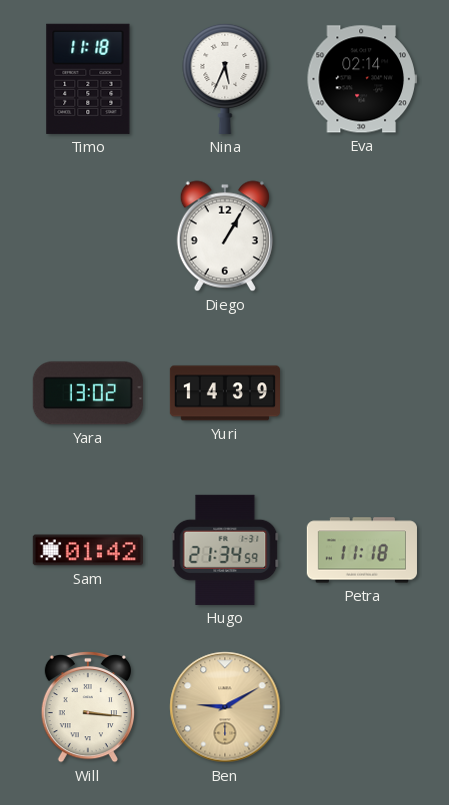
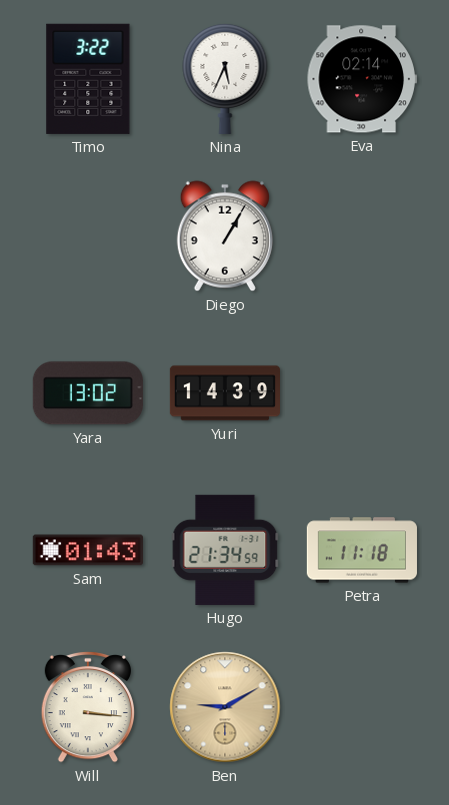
Timo: 11:18 -> 3:22 (88, 79)
Sam: 01:42 -> 01:43 (88, 550)
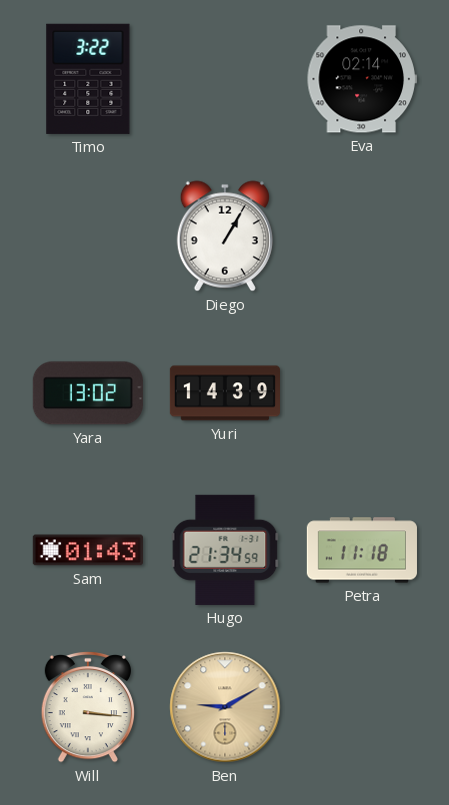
Nina: 5:34 -> none (225, 78)
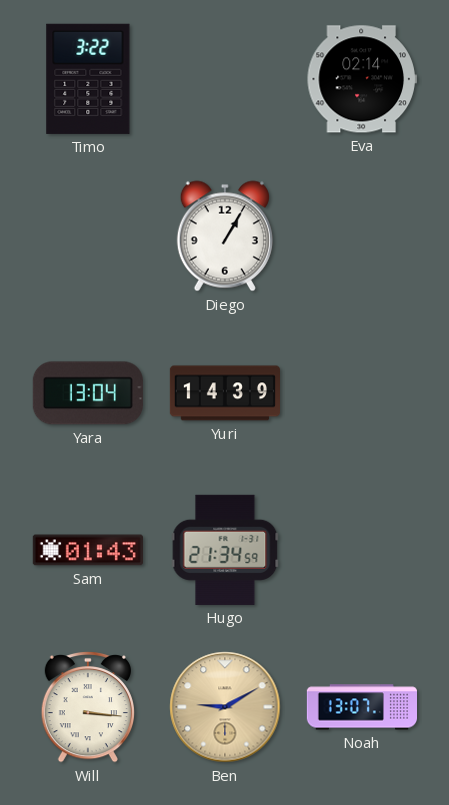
Yara: 13:02 -> 13:04 (88, 393)
Petra: 11:18 -> none (362, 550)
Noah: none -> 13:07 (361, 707)
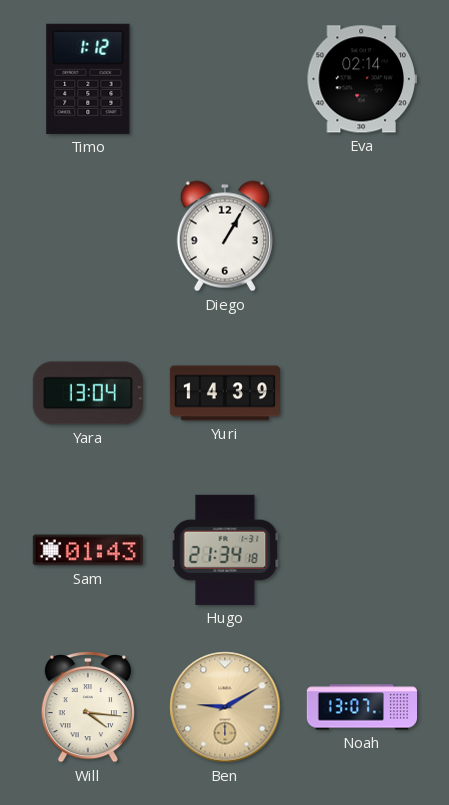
Timo: 3:22 -> 1:12 (88, 79)
Hugo: 21:34:59 -> 21:34:18 (225, 550)
Will: 3:16 -> 4:16 (88, 708)
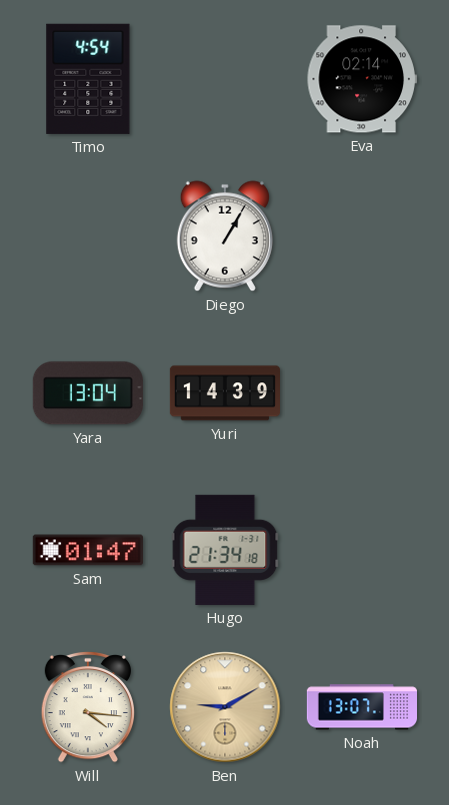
Timo: 1:12 -> 4:54 (88, 79)
Sam: 01:43 -> 01:47 (88, 550)
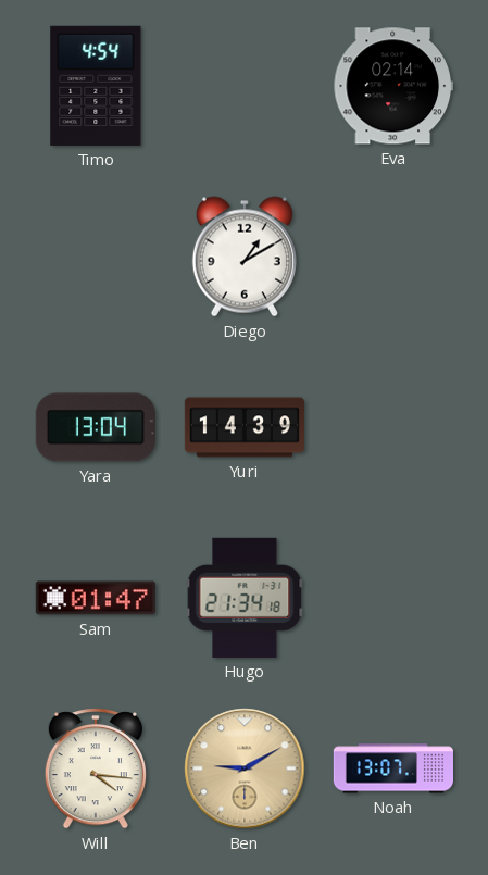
Diego: 1:05 -> 1:10 (245, 257)
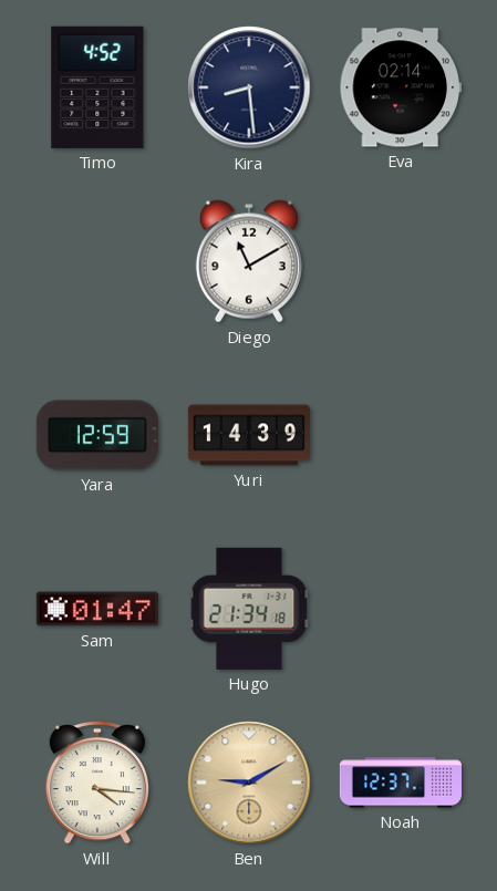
Timo: 4:54 -> 4:52 (97, 87)
Kira: none -> 8:29 (249, 87)
Diego: 1:10 -> 11:10 (249, 261)
Yara: 13:04 -> 12:59 (97, 435)
Noah: 13:07 -> 12:37 (400, 783)
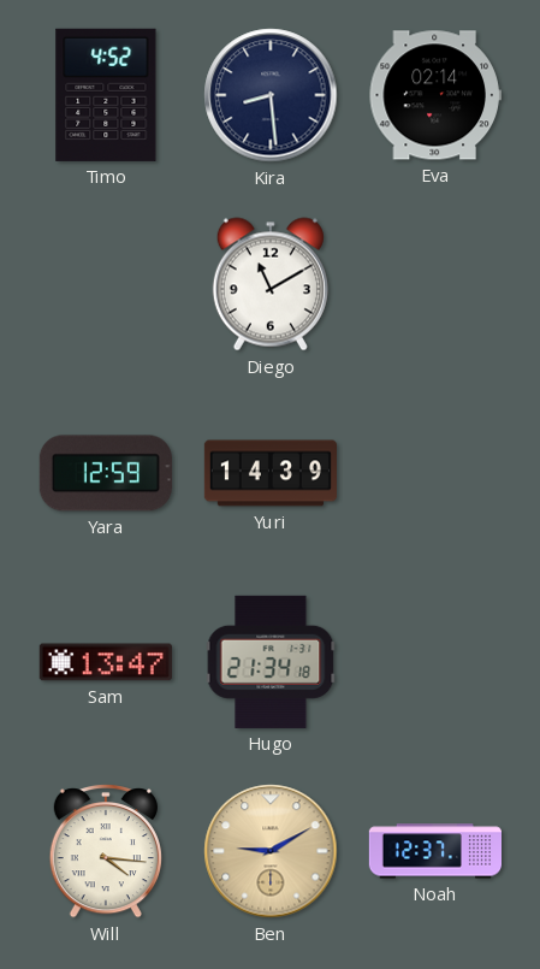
Sam: 01:47 -> 13:47 (106, 662)
